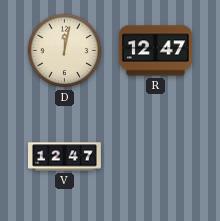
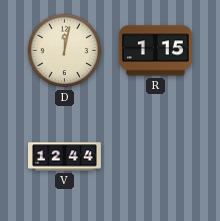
R: 12:47 -> 1:15 (156, 51)
V: 12:47 -> 12:44 (65, 157)
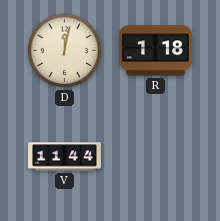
R: 1:15 -> 1:18 (156, 51)
V: 12:44 -> 11:44 (65, 157)
